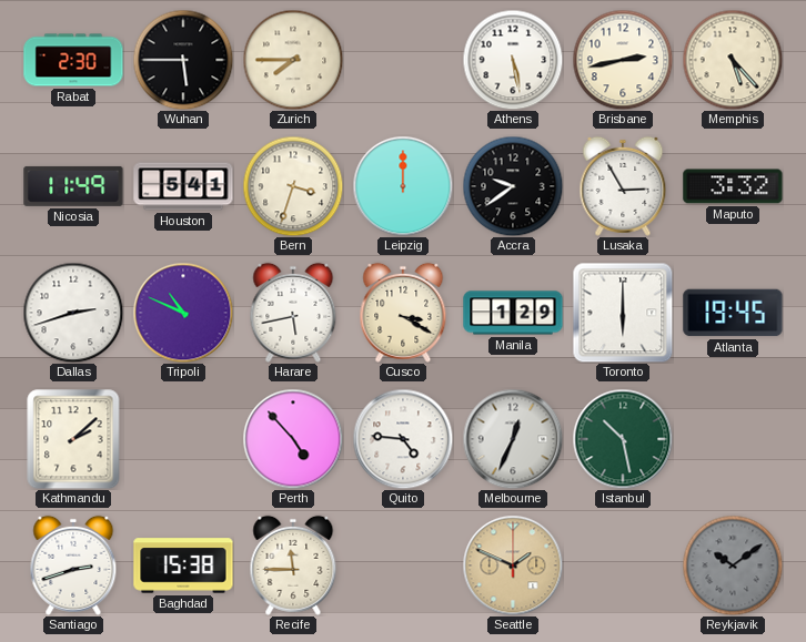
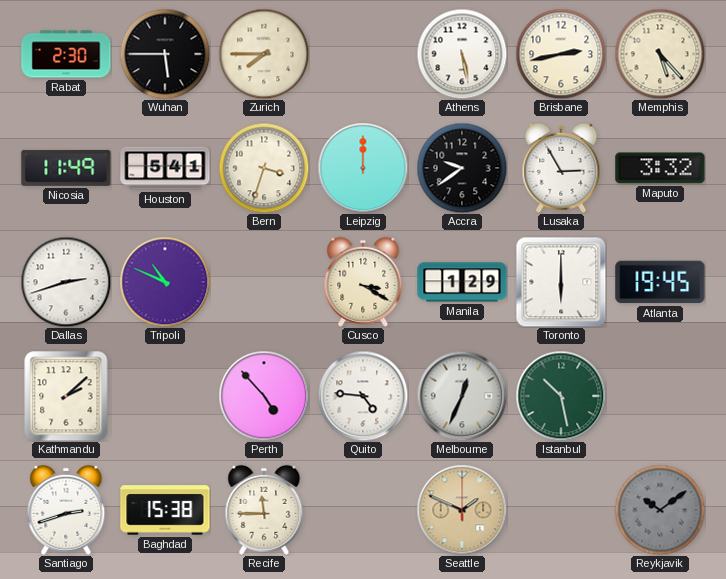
Harare: 5:43 -> none (293, 313)
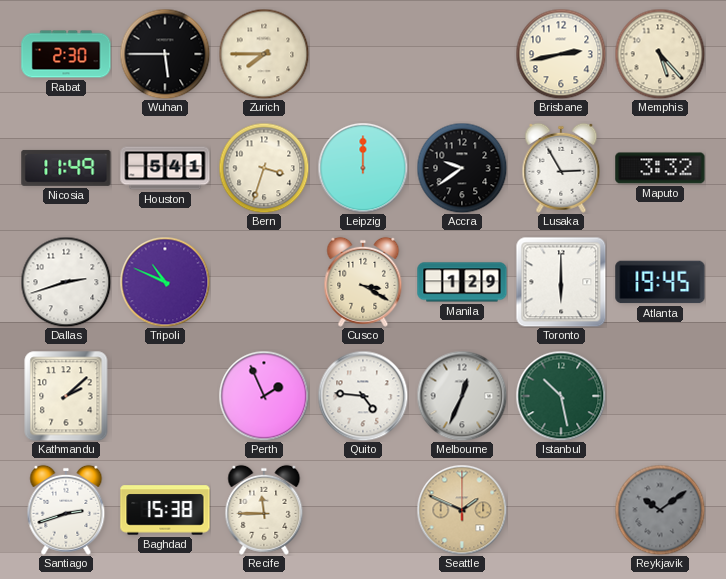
Athens: 5:28 -> none (462, 54)
Perth: 4:53 -> 1:56 (264, 396)
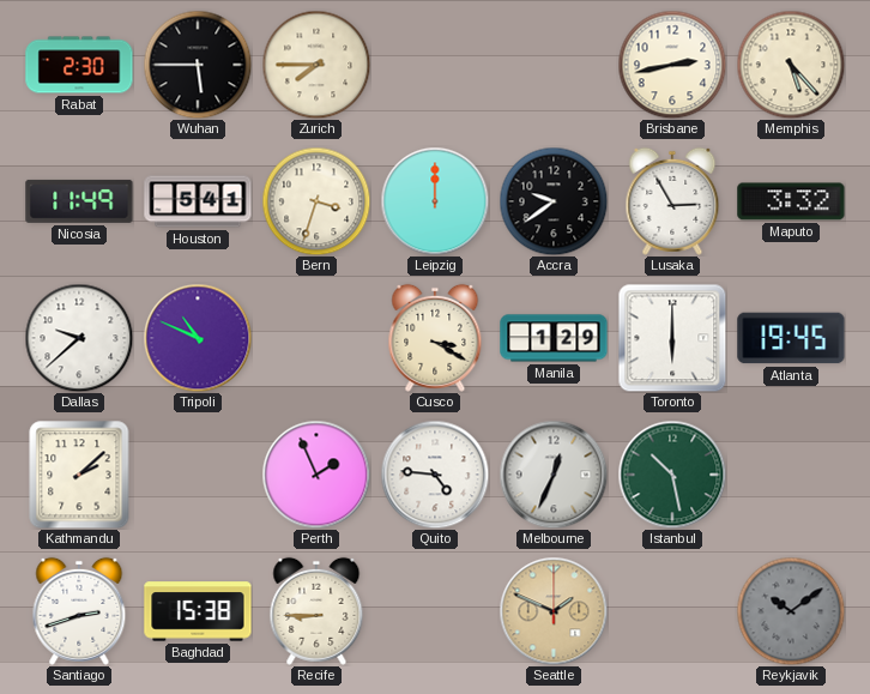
Dallas: 2:42 -> 9:38 (79, 338)
Recife: 11:45 -> 8:45 (316, 611)
